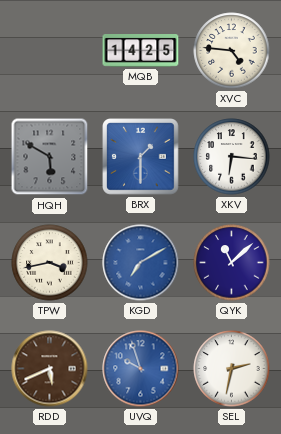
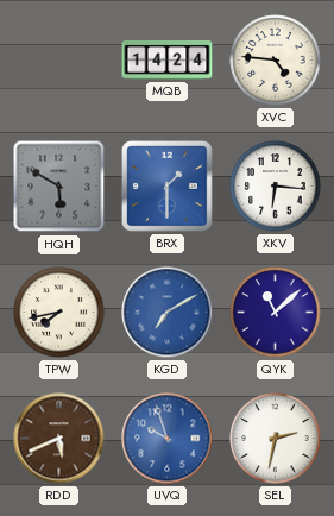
MQB: 14:25 -> 14:24 (168, 61)
TPW: 3:43 -> 7:43 (59, 313)
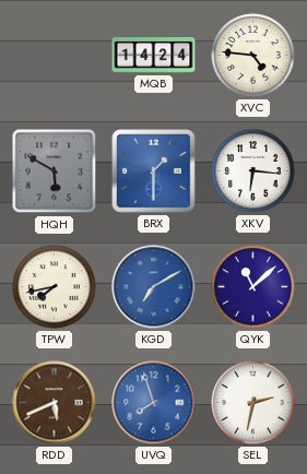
UVQ: 9:57 -> 7:57 (154, 403)
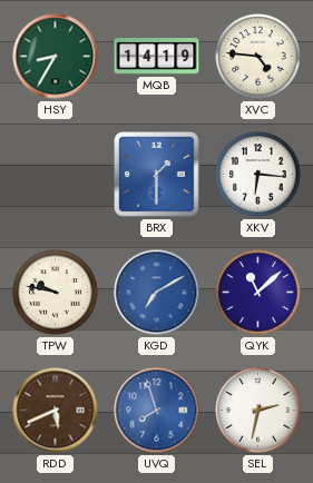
HSY: none -> 8:35 (56, 57)
MQB: 14:24 -> 14:19 (157, 57)
HQH: 5:50 -> none (55, 171)
TPW: 7:43 -> 9:47 (56, 293)
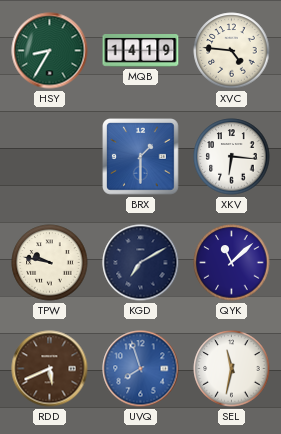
KGD dial: blue -> navy (141, 263)
SEL: 2:32 -> 11:32 (232, 369)
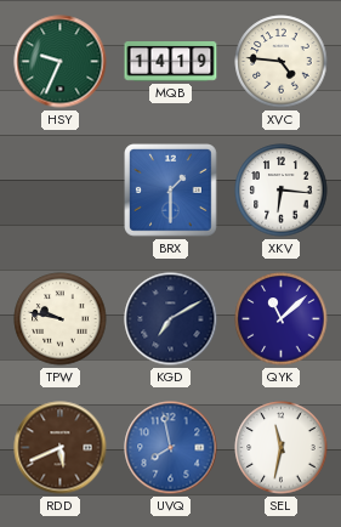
HSY: 8:35 -> 9:34 (61, 62)
UVQ: 7:57 -> 7:58 (171, 448)
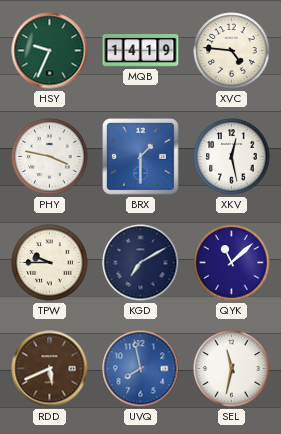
PHY: none -> 3:47 (50, 157)
XKV: 6:16 -> 12:28 (232, 157)
TPW: 9:47 -> 9:45 (50, 263)
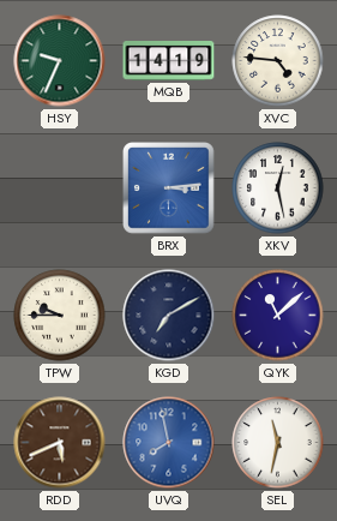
PHY: 3:47 -> none (50, 157)
BRX: 1:30 -> 3:14 (169, 188)
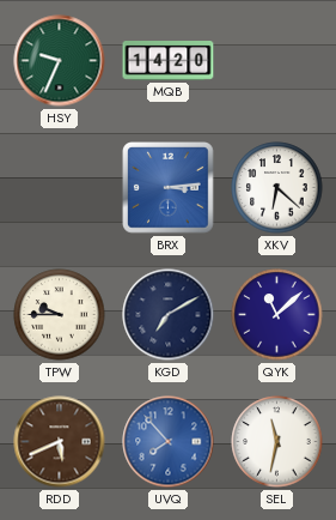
MQB: 14:19 -> 14:20 (169, 61)
XVC: 4:46 -> none (278, 61)
XKV: 12:28 -> 6:22 (277, 188)
UVQ: 7:58 -> 7:53 (169, 442)
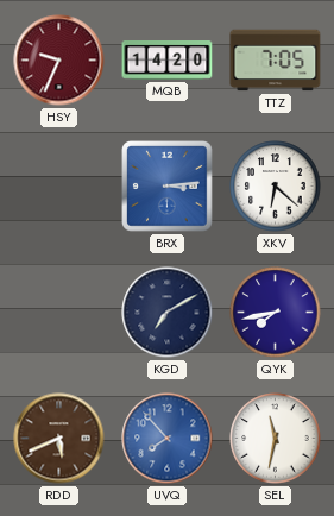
HSY dial: green -> burgundy (59, 61)
TTZ: none -> 7:05 (276, 61)
TPW: 9:45 -> none (60, 315)
QYK: 11:08 -> 7:43 (276, 313)
